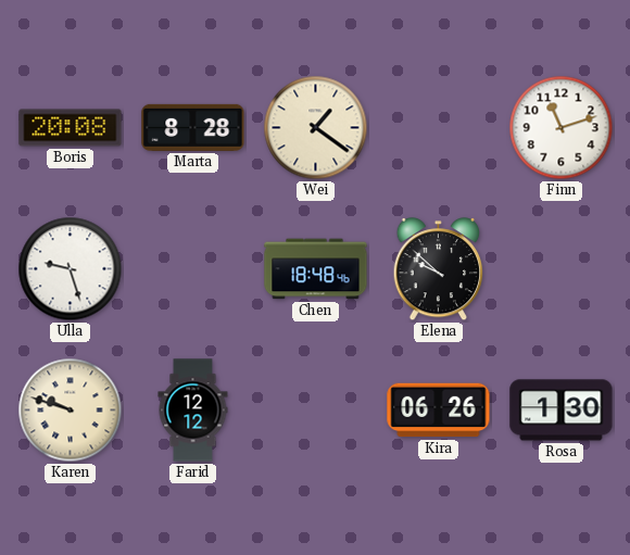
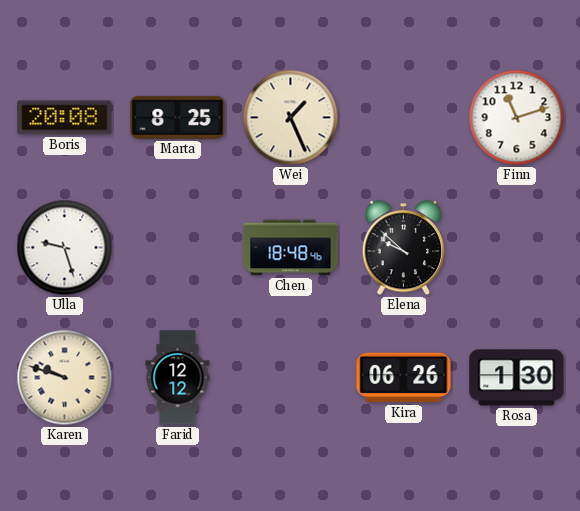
Marta: 8:28 -> 8:25 (178, 117)
Wei: 1:21 -> 1:26 (291, 118)
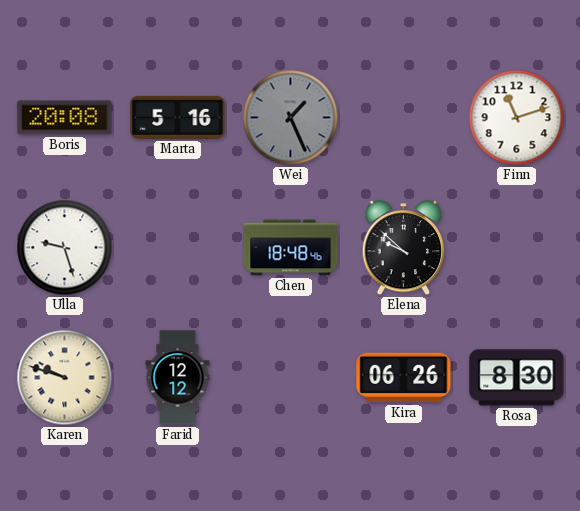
Marta: 8:25 -> 5:16 (178, 117)
Wei dial: cream -> grey (291, 118)
Rosa: 1:30 -> 8:30 (517, 378)
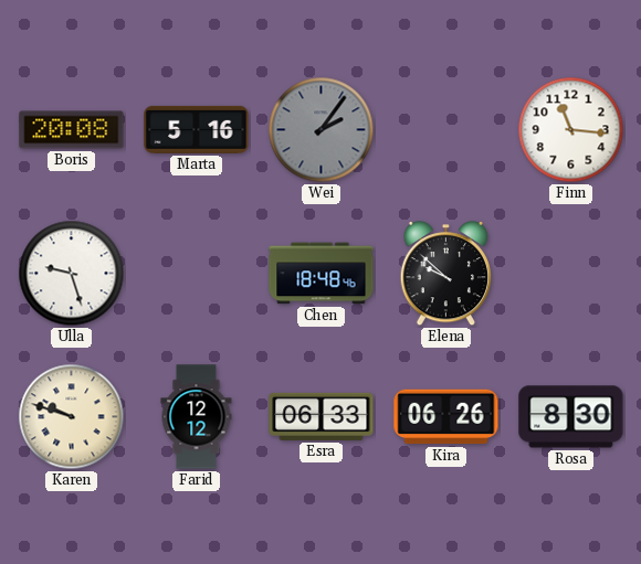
Wei: 1:26 -> 2:06 (322, 130)
Finn: 11:12 -> 11:16 (571, 130)
Esra: none -> 06:33 (322, 416)
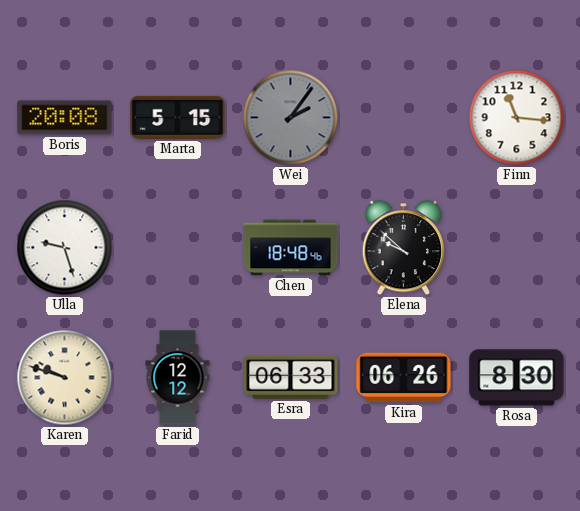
Marta: 5:16 -> 5:15 (178, 117)
